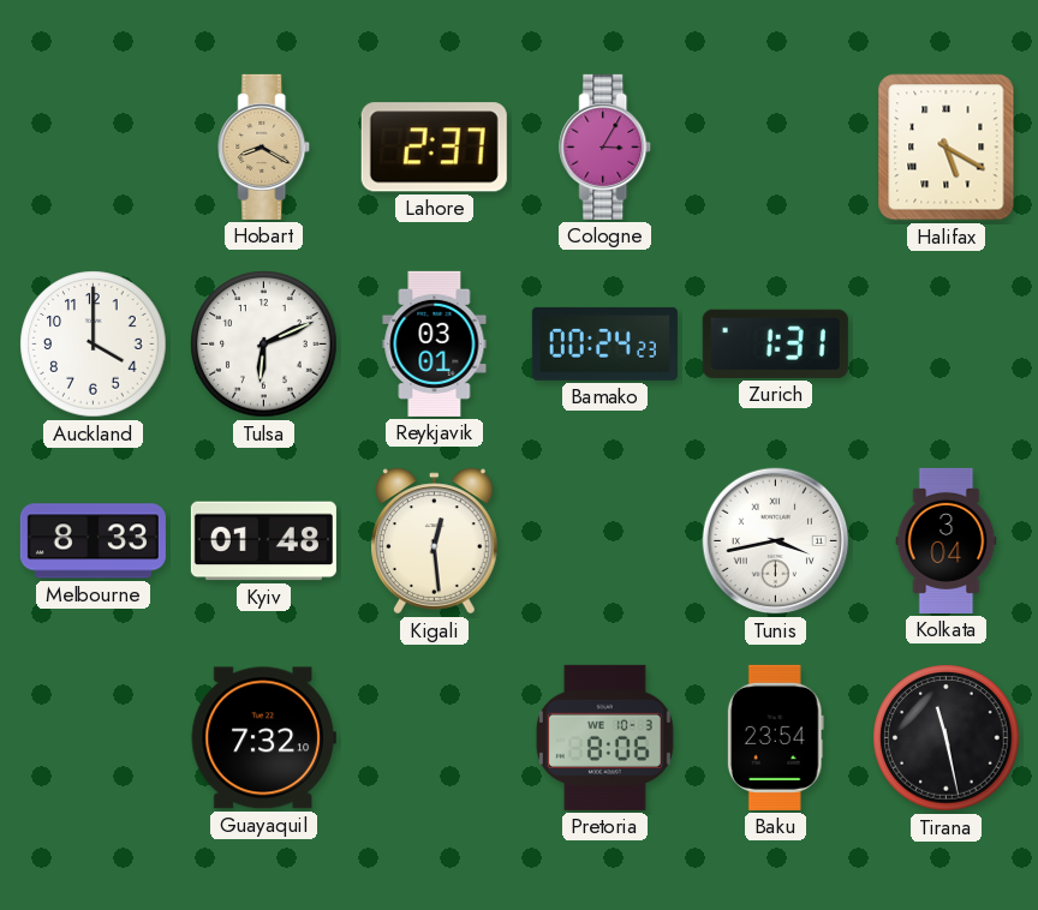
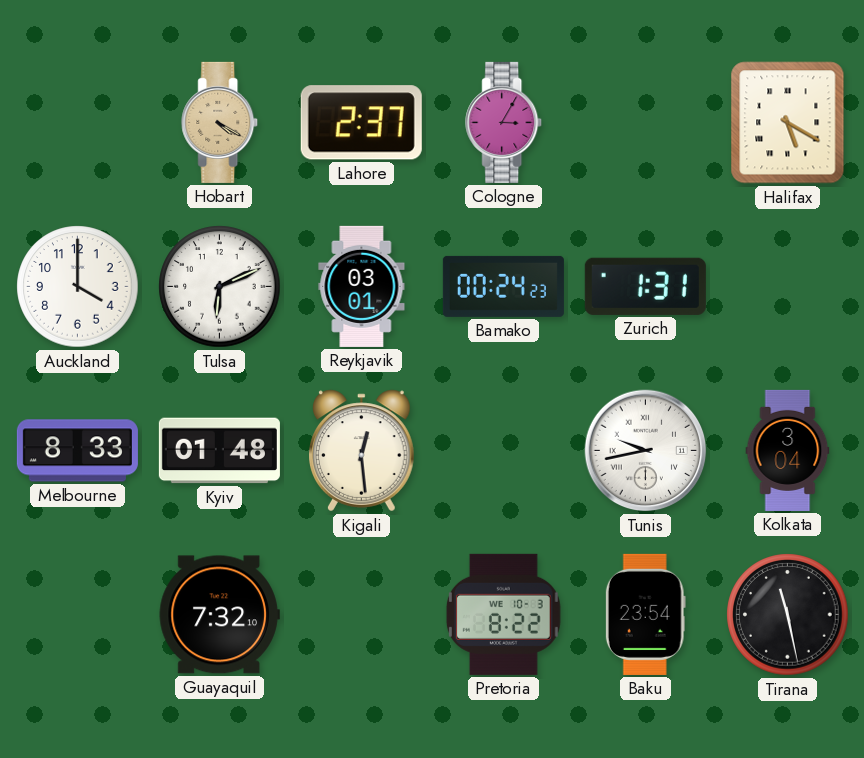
Hobart: 8:20 -> 4:20 (220, 122)
Tunis: 3:43 -> 9:43 (646, 451)
Pretoria: 8:06 -> 8:22 (503, 614)
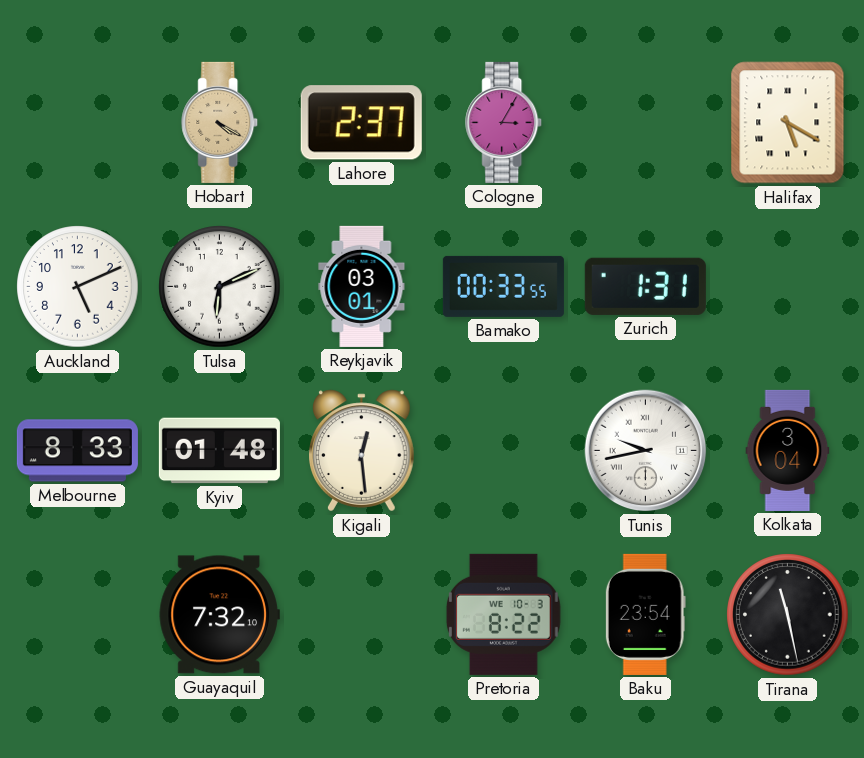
Auckland: 4:00 -> 5:11 (78, 287)
Bamako: 00:24 -> 00:33 (503, 286)
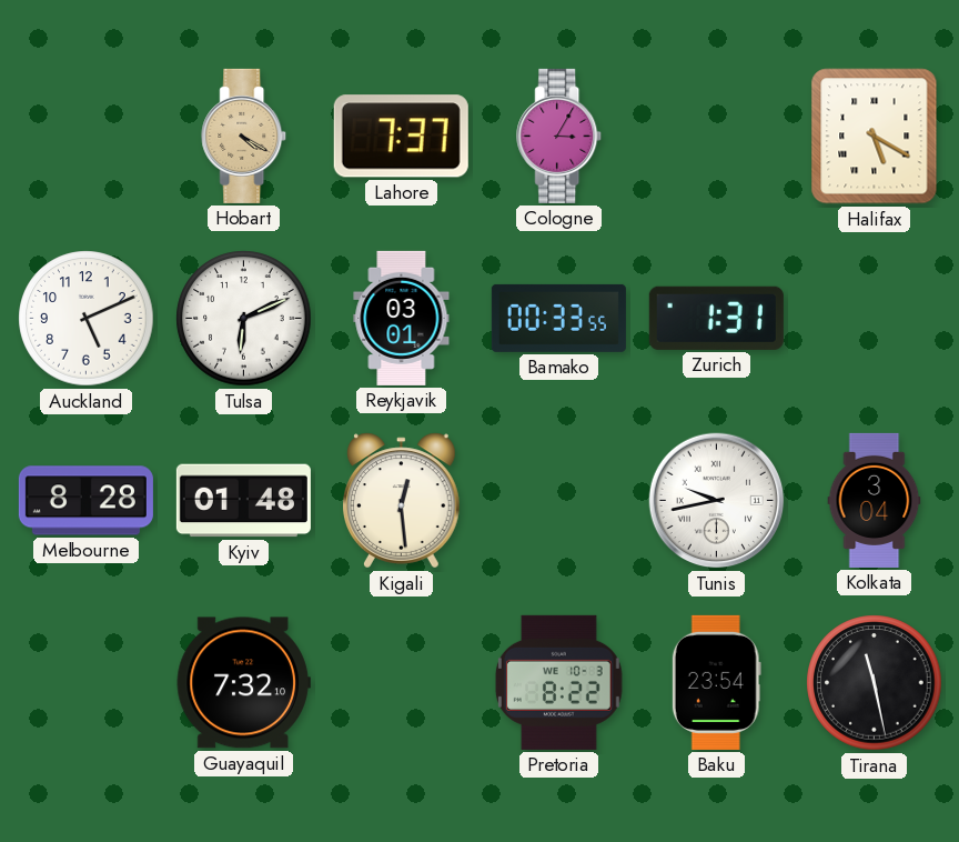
Lahore: 2:37 -> 7:37 (401, 137)
Melbourne: 8:33 -> 8:28 (85, 501)
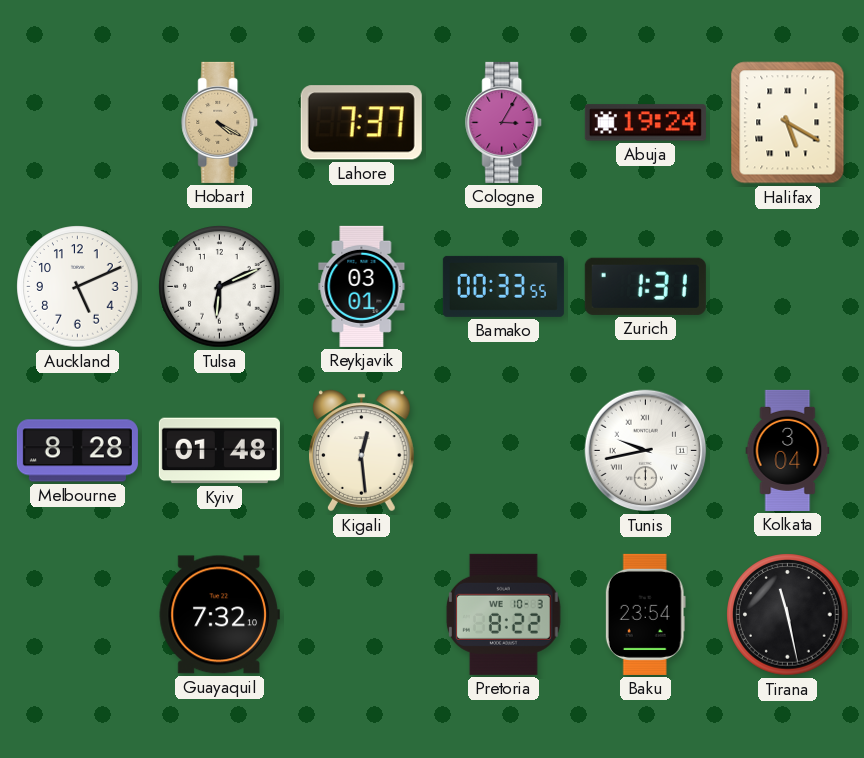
Abuja: none -> 19:24 (645, 123)
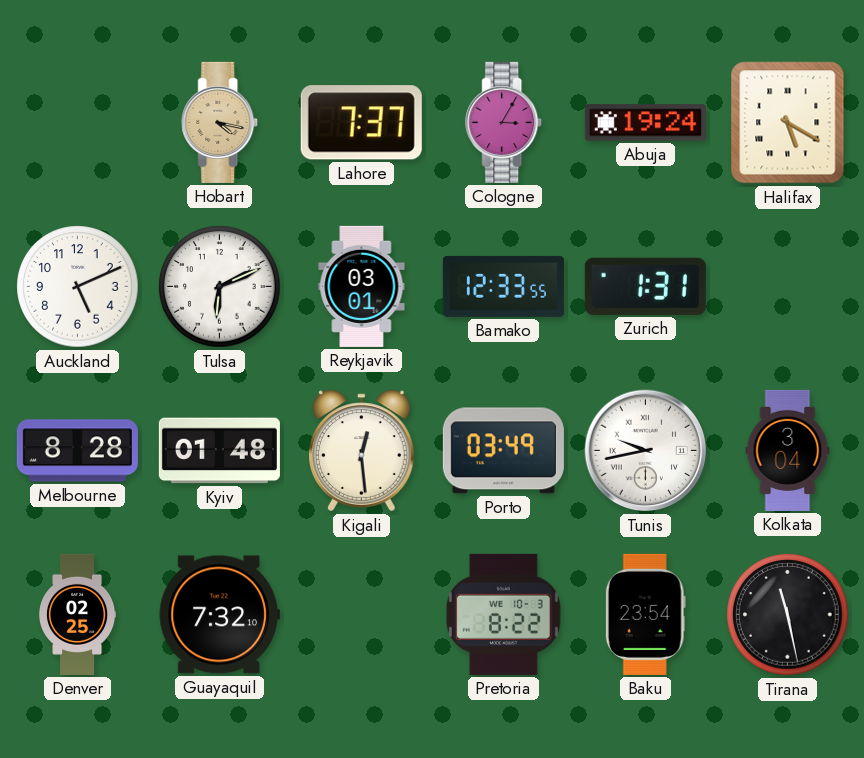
Hobart: 4:20 -> 4:17 (220, 122)
Bamako: 00:33 -> 12:33 (503, 286)
Porto: none -> 03:49 (503, 451)
Denver: none -> 02:25 (77, 614)
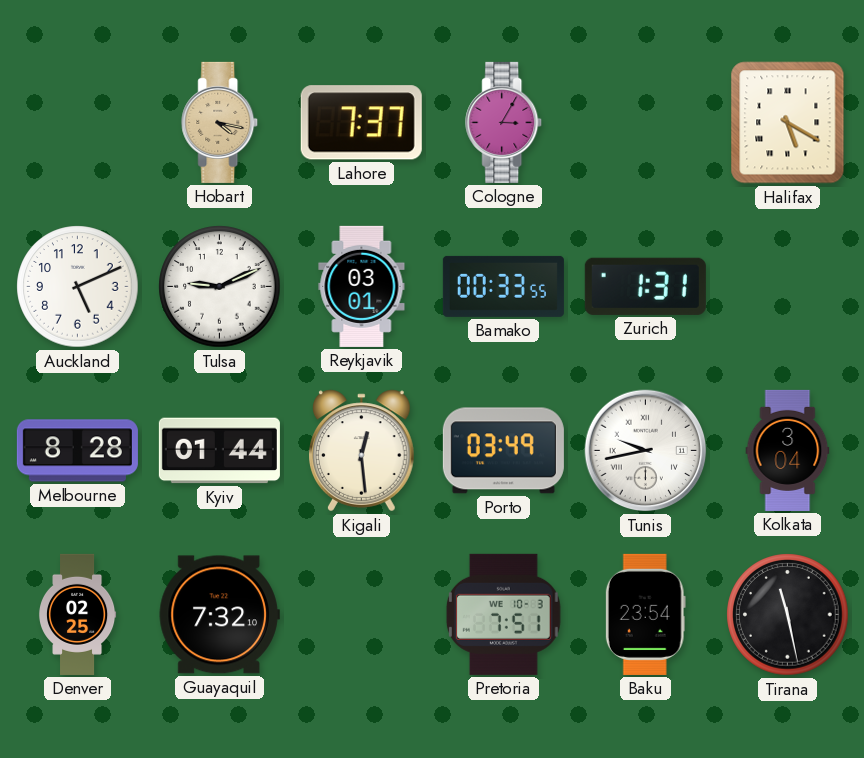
Abuja: 19:24 -> none (645, 123)
Tulsa: 6:11 -> 9:11 (220, 287)
Bamako: 12:33 -> 00:33 (503, 286)
Kyiv: 01:48 -> 01:44 (219, 451)
Pretoria: 8:22 -> 7:51 (503, 614)
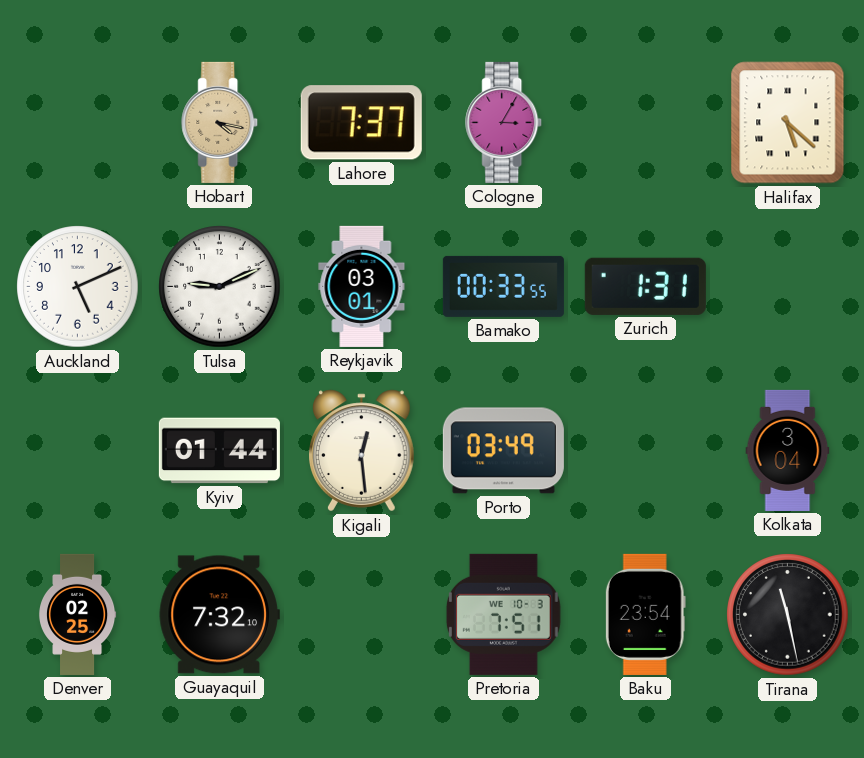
Halifax: 5:20 -> 5:22 (788, 123)
Melbourne: 8:28 -> none (77, 451)
Tunis: 9:43 -> none (646, 451)
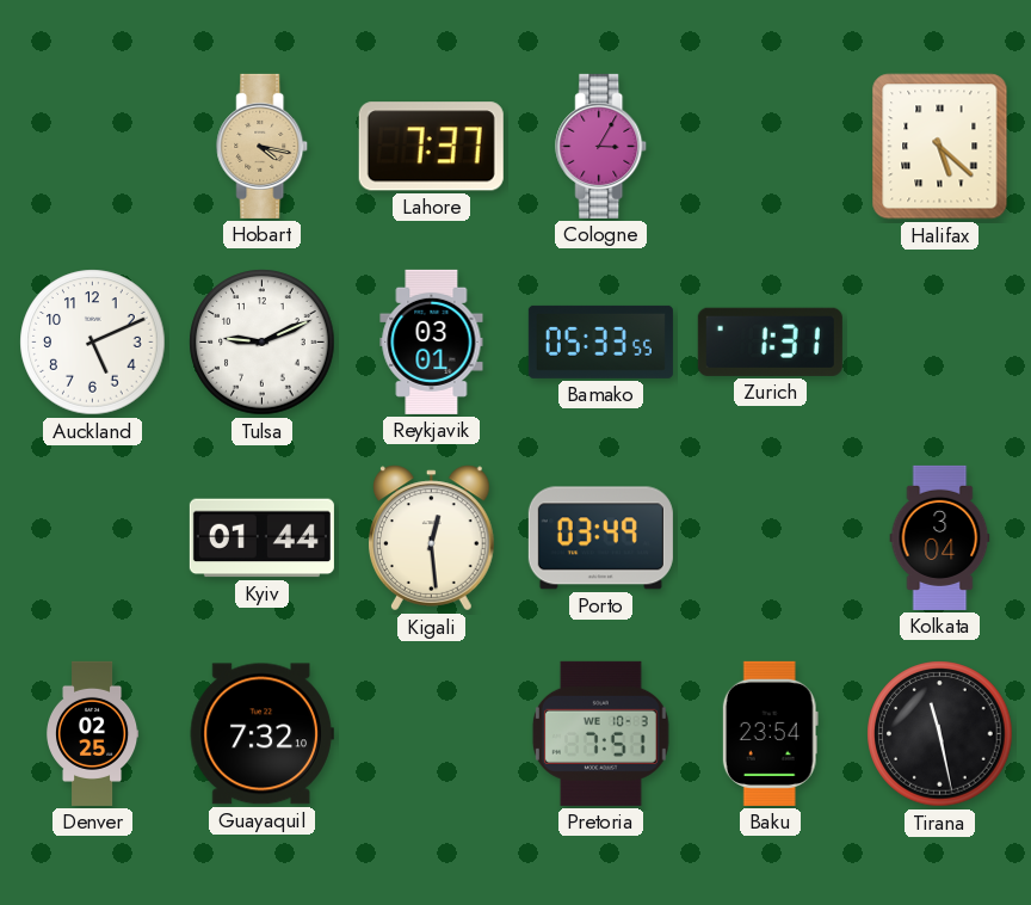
Bamako: 00:33 -> 05:33 (600, 341)
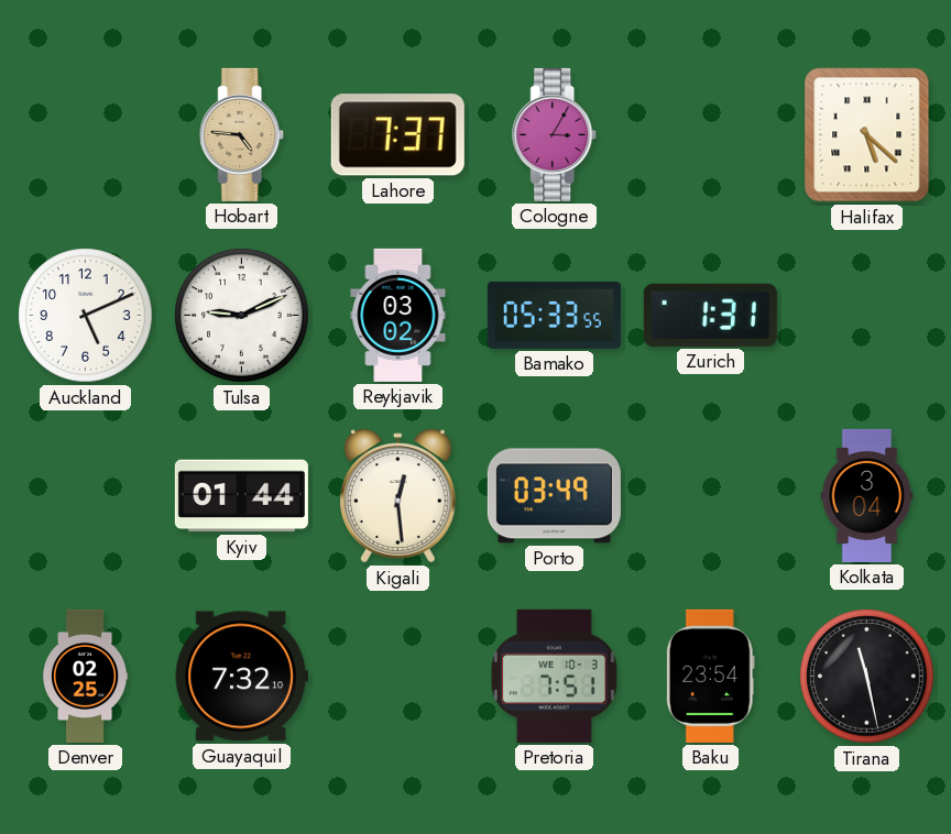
Hobart: 4:17 -> 4:46 (242, 134)
Reykjavik: 03:01 -> 03:02 (398, 315)
